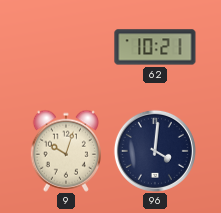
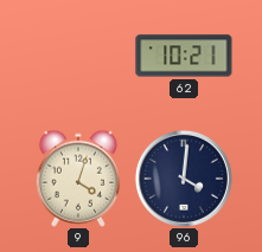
9: 10:03 -> 4:03 (78, 179)
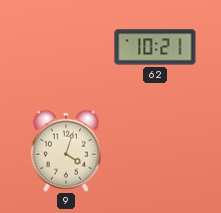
96: 4:01 -> none (184, 179)
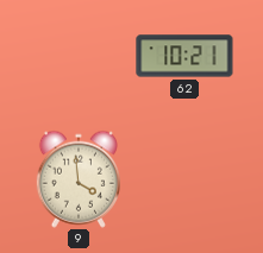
9: 4:03 -> 3:59 (79, 179)
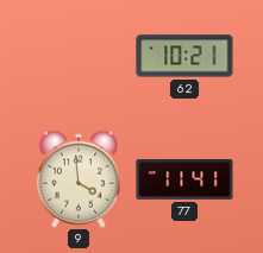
77: none -> 11:41 (184, 179)
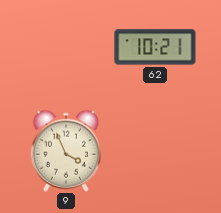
9: 3:59 -> 3:56 (66, 151)
77: 11:41 -> none (184, 179)
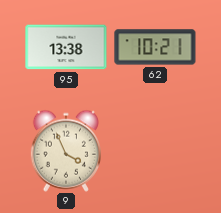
95: none -> 13:38 (66, 47)
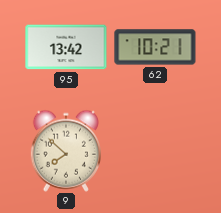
95: 13:38 -> 13:42 (66, 47)
9: 3:56 -> 7:52 (66, 151)
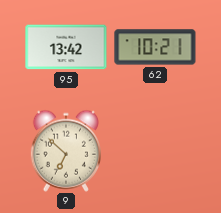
9: 7:52 -> 6:52 (66, 151)
